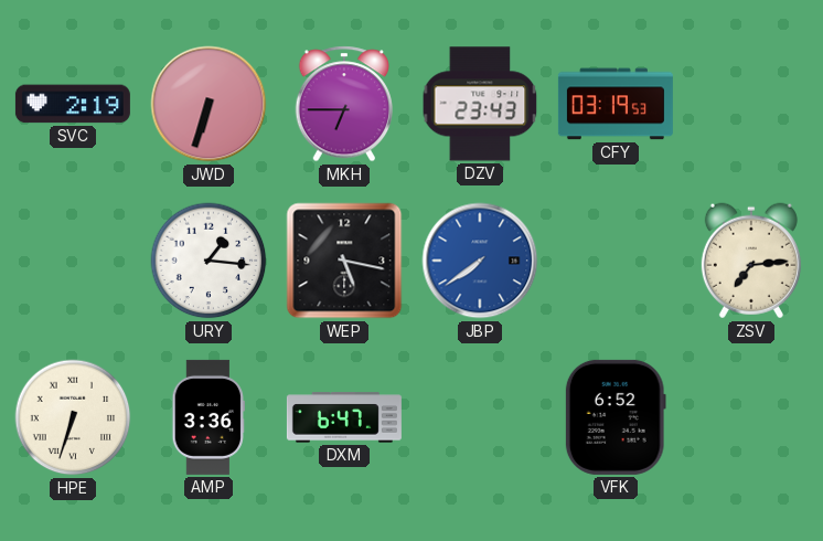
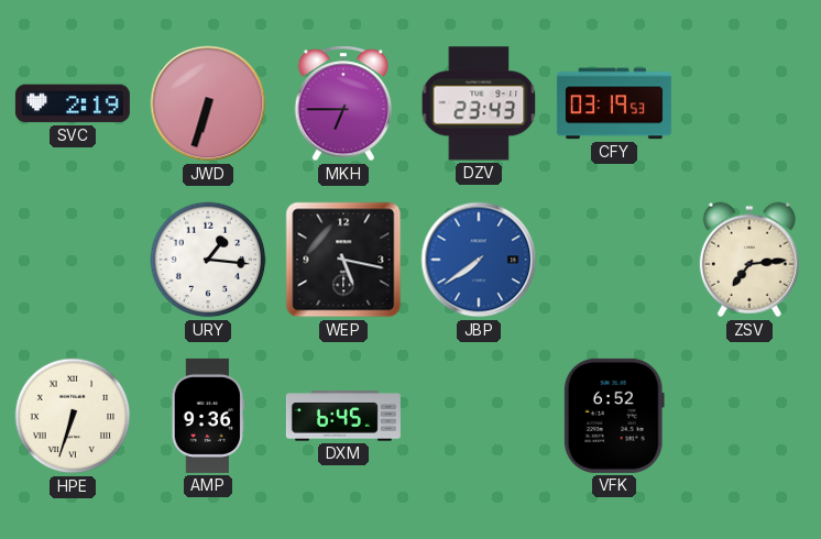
AMP: 3:36 -> 9:36 (207, 416)
DXM: 6:47 -> 6:45 (343, 416)
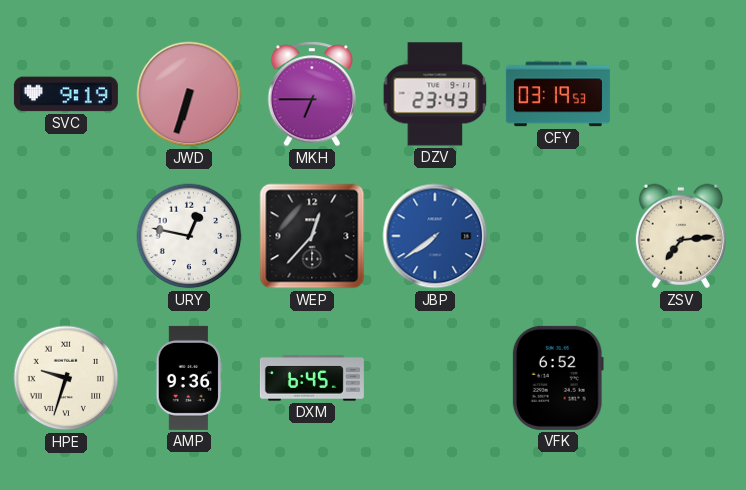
SVC: 2:19 -> 9:19 (66, 94)
URY: 1:16 -> 12:47 (189, 236)
WEP: 5:17 -> 12:37 (312, 236)
HPE: 6:33 -> 9:33 (66, 378)
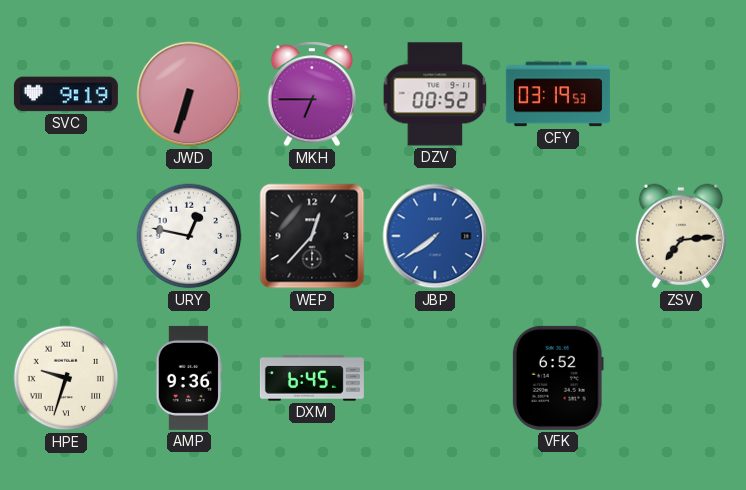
DZV: 23:43 -> 00:52 (435, 94)
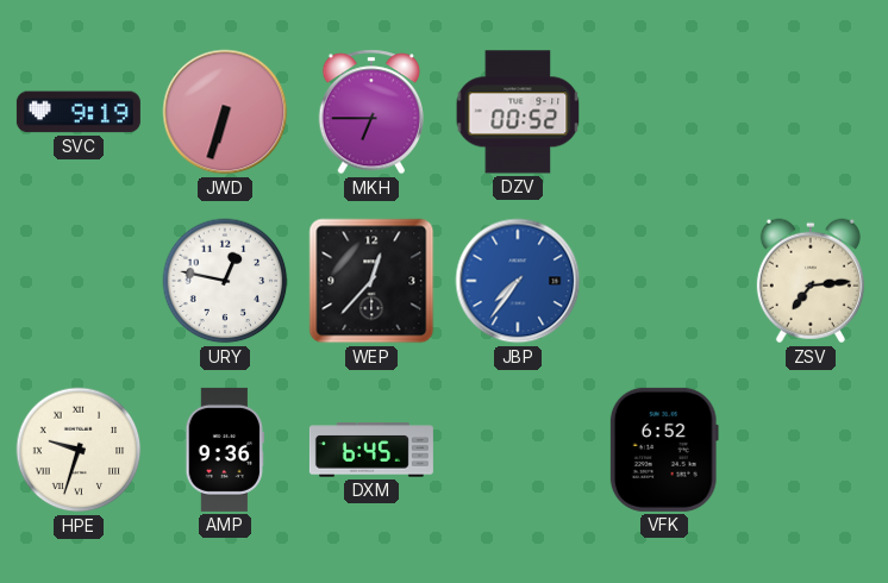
CFY: 03:19 -> none (558, 94)
JBP: 7:39 -> 7:36 (518, 281)
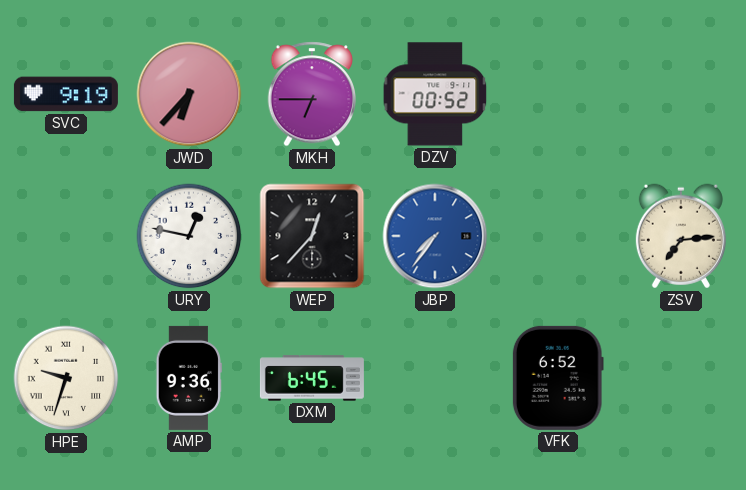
JWD: 6:33 -> 6:37 (189, 94)
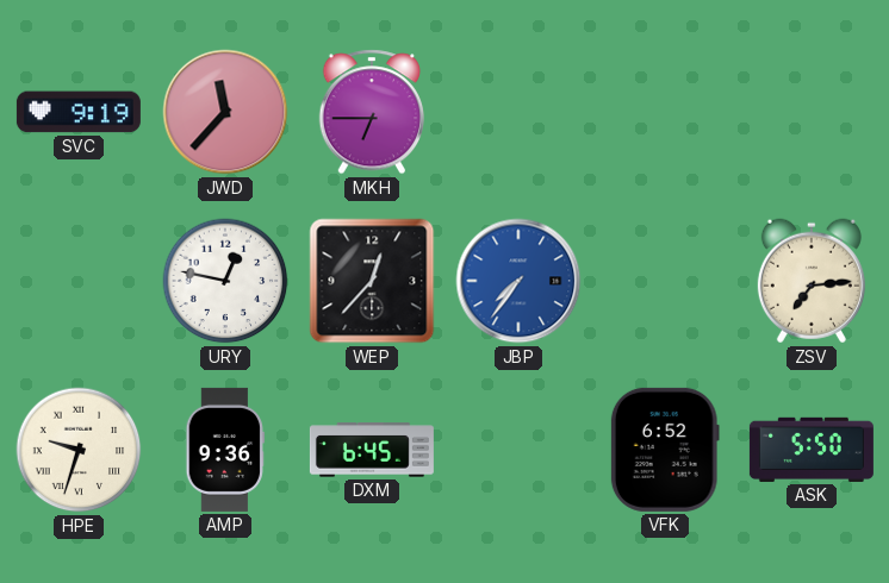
JWD: 6:37 -> 11:37 (225, 112)
DZV: 00:52 -> none (435, 94)
ASK: none -> 5:50 (812, 450)
